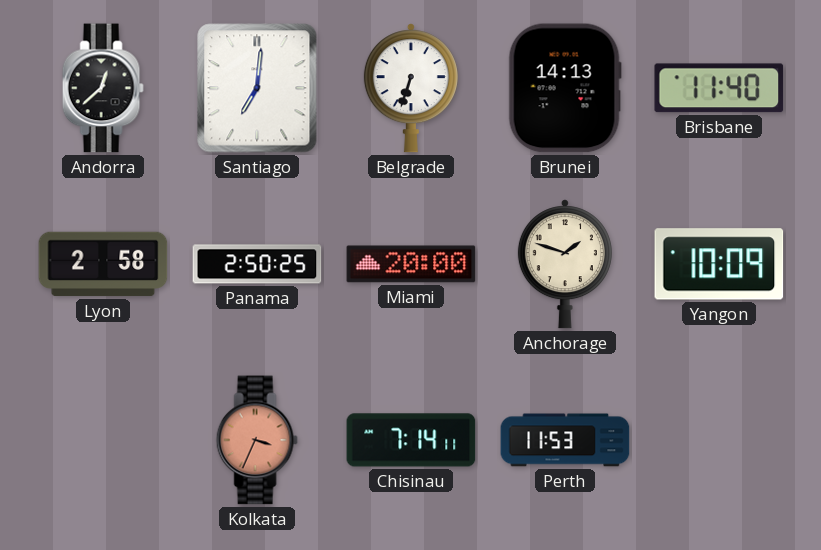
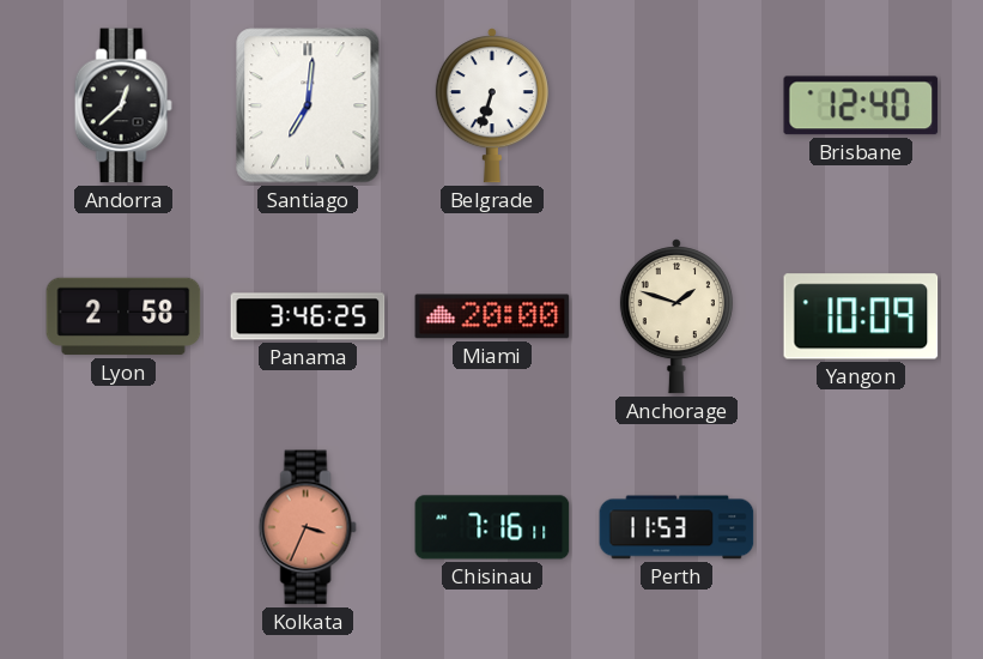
Brunei: 14:13 -> none (565, 88)
Brisbane: 11:40 -> 12:40 (861, 105)
Panama: 2:50 -> 3:46 (308, 316)
Chisinau: 7:14 -> 7:16 (492, 527)
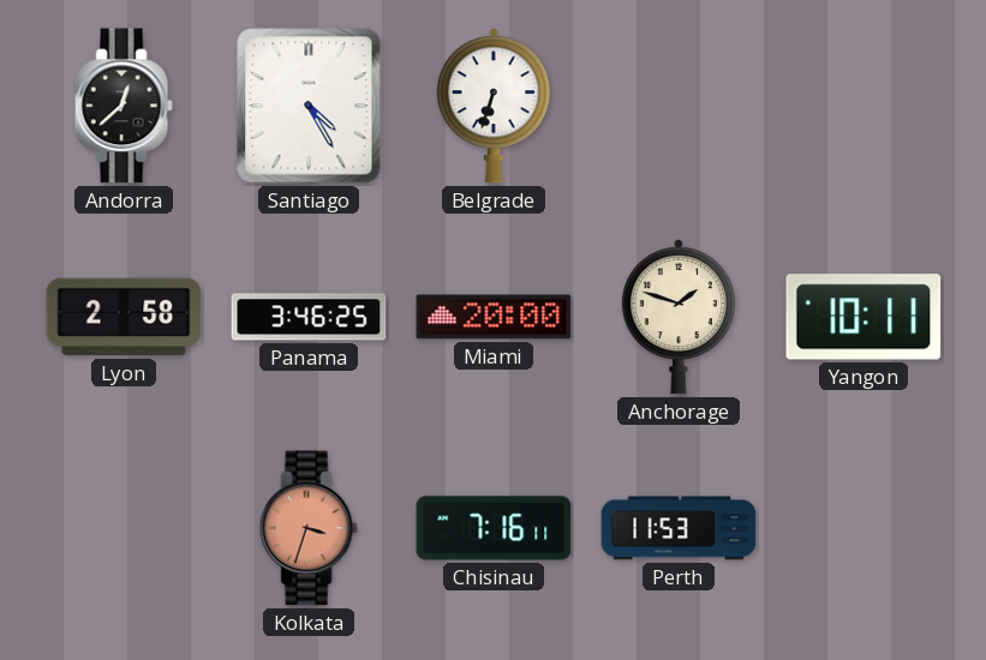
Santiago: 7:01 -> 4:25 (309, 106)
Brisbane: 12:40 -> none (861, 105)
Yangon: 10:09 -> 10:11 (864, 317)
Kolkata: 3:34 -> 3:33 (309, 528)
